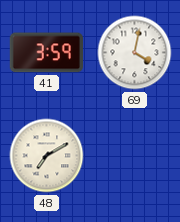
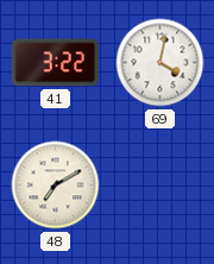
41: 3:59 -> 3:22 (55, 63)
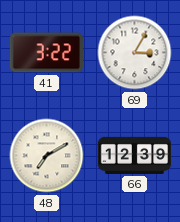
69: 4:02 -> 3:05 (135, 53)
66: none -> 12:39 (135, 155)
